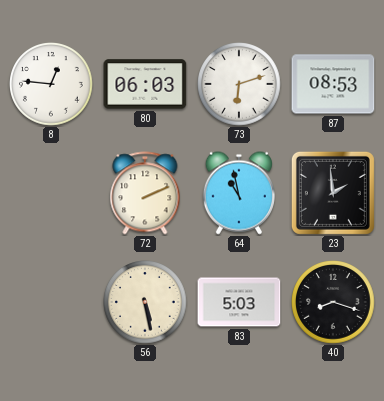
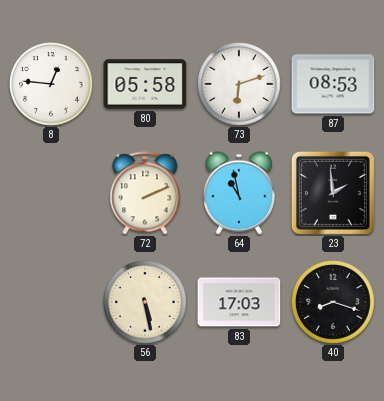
80: 06:03 -> 05:58 (145, 84)
83: 5:03 -> 17:03 (239, 302)
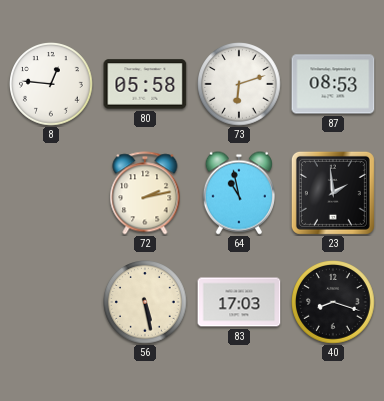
72: 2:11 -> 2:13 (145, 193)
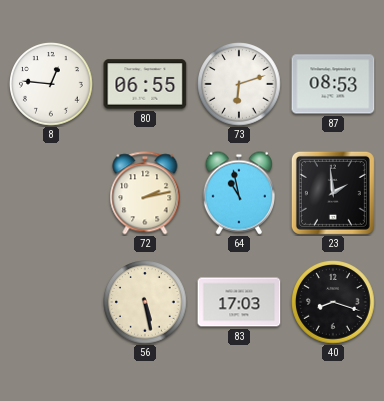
80: 05:58 -> 06:55 (145, 84)
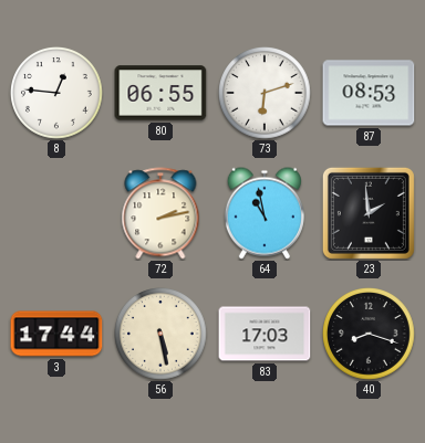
3: none -> 17:44 (56, 334)
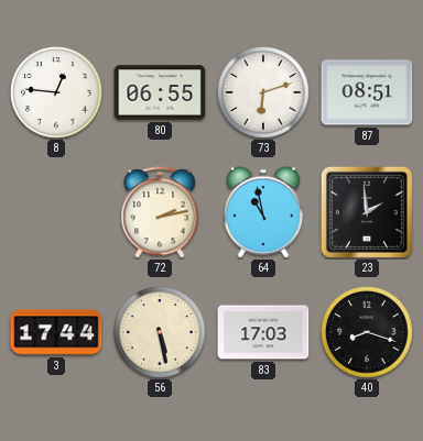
87: 08:53 -> 08:51 (367, 92)
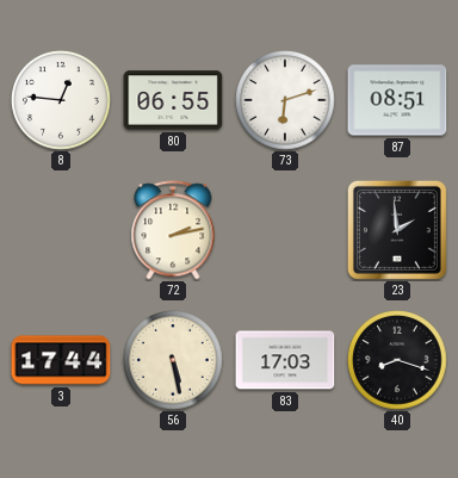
64: 10:58 -> none (263, 212)
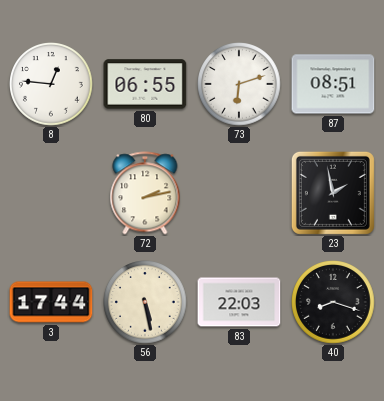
23: 1:59 -> 1:58 (333, 193)
83: 17:03 -> 22:03 (239, 302)
